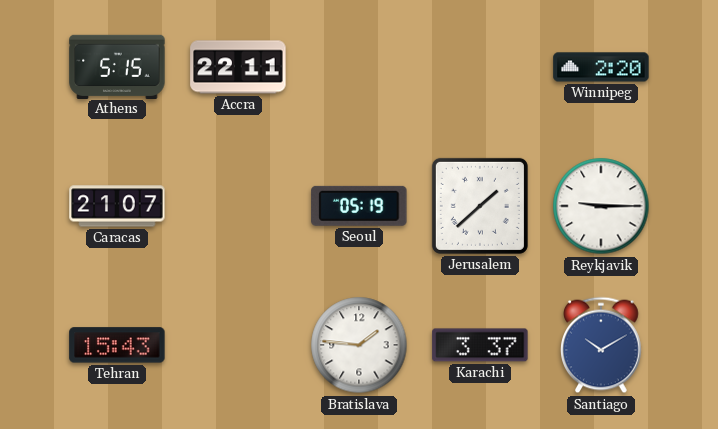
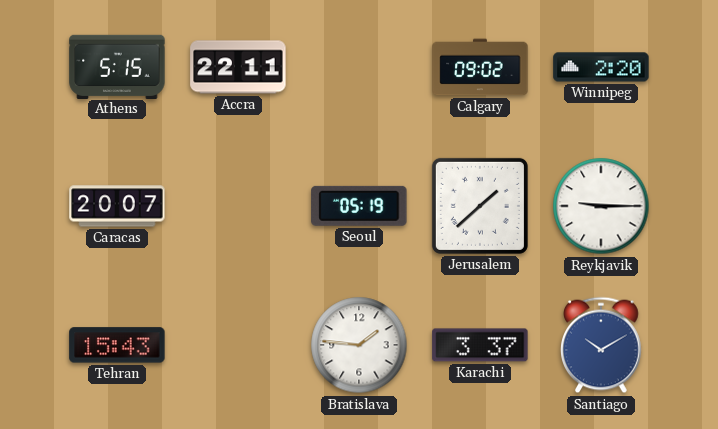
Calgary: none -> 09:02 (480, 67)
Caracas: 21:07 -> 20:07 (117, 206)
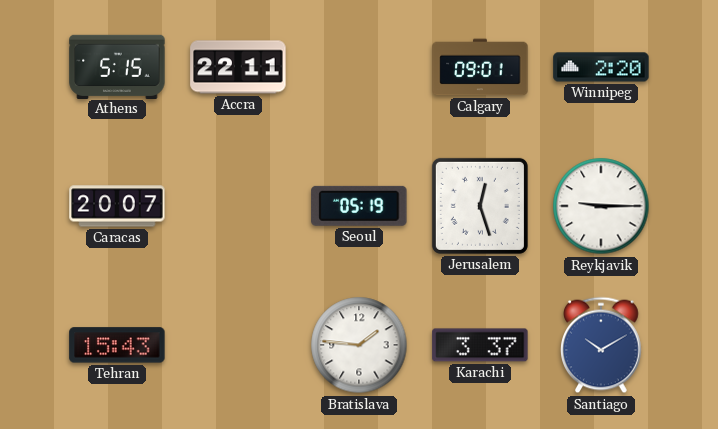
Calgary: 09:02 -> 09:01 (480, 67)
Jerusalem: 1:38 -> 12:27 (480, 206)
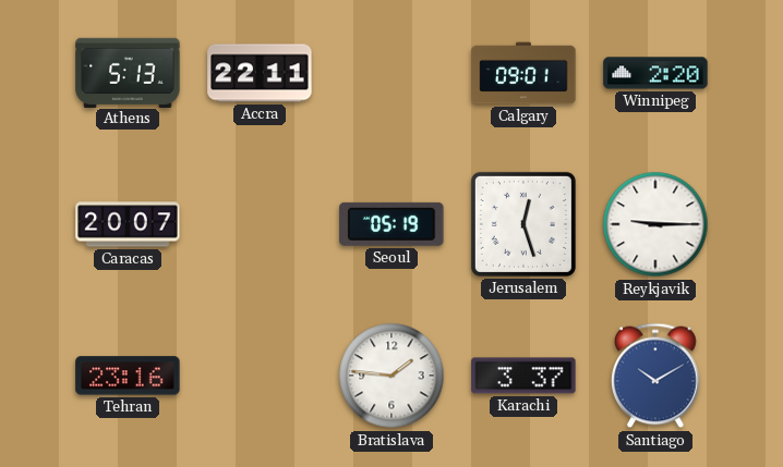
Athens: 5:15 -> 5:13 (128, 72)
Tehran: 15:43 -> 23:16 (128, 376)
